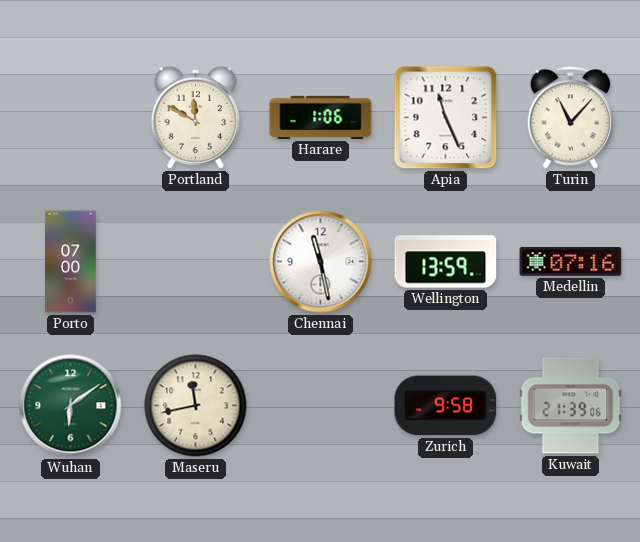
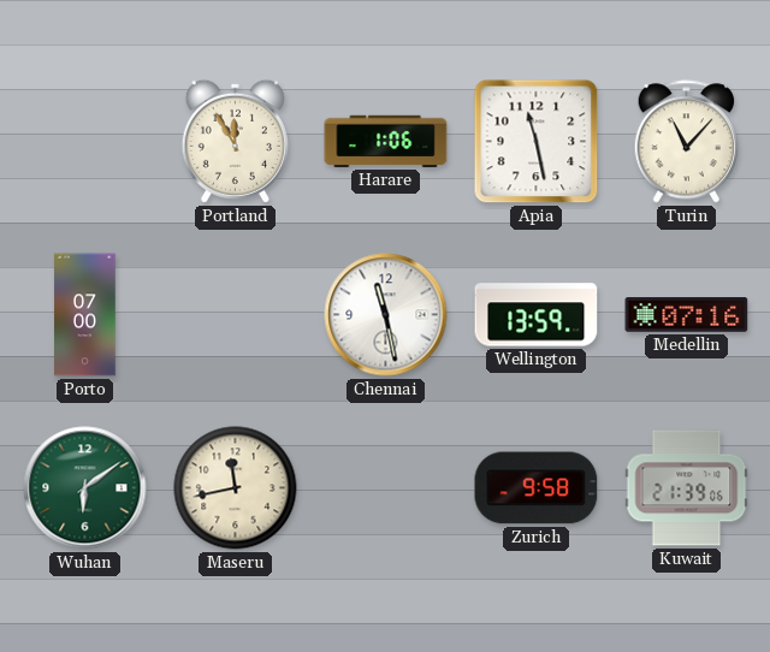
Portland: 11:50 -> 11:55 (235, 141)
Apia: 11:26 -> 11:28 (537, 142)
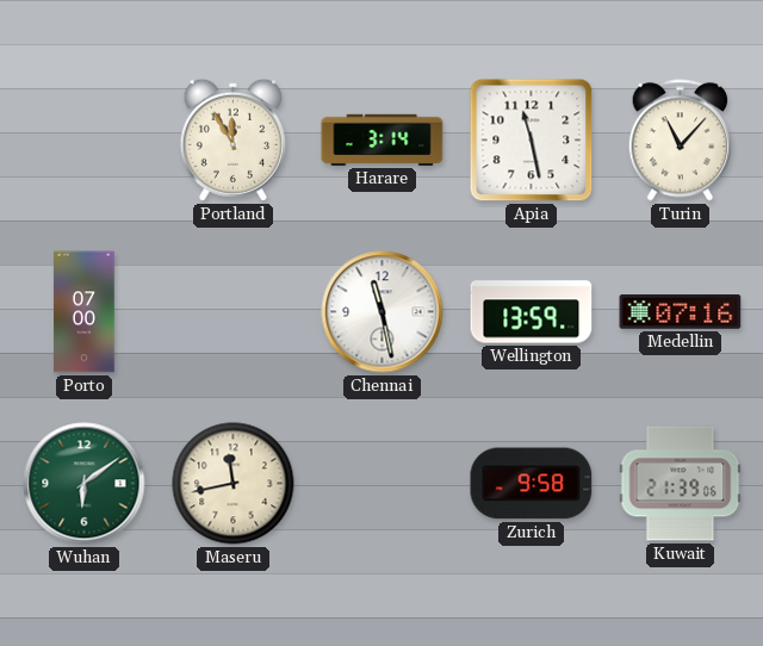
Harare: 1:06 -> 3:14 (383, 139)
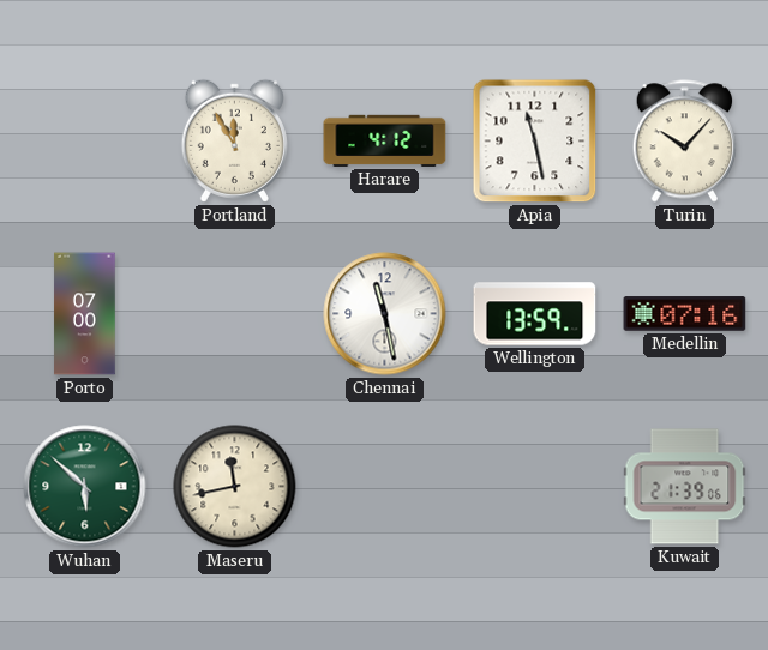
Harare: 3:14 -> 4:12 (385, 140)
Turin: 11:07 -> 10:07 (685, 142)
Wuhan: 6:09 -> 5:52 (85, 487)
Zurich: 9:58 -> none (532, 484)
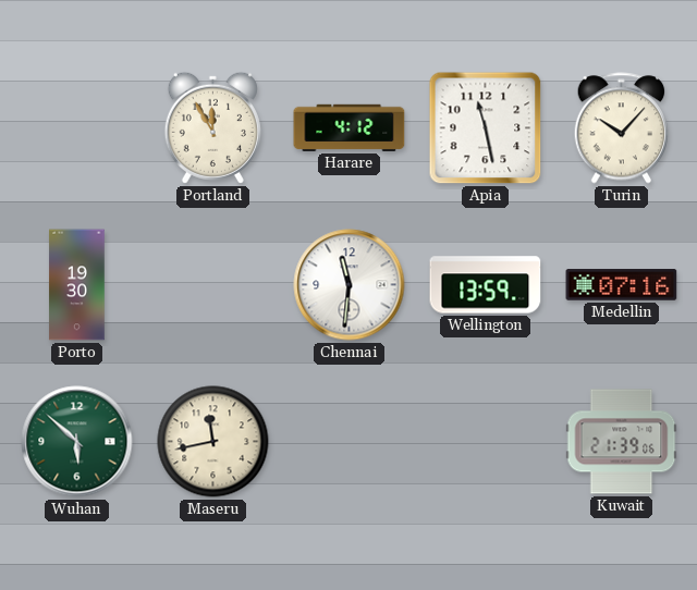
Porto: 07:00 -> 19:30 (77, 285)
Chennai: 11:28 -> 11:31 (350, 285)
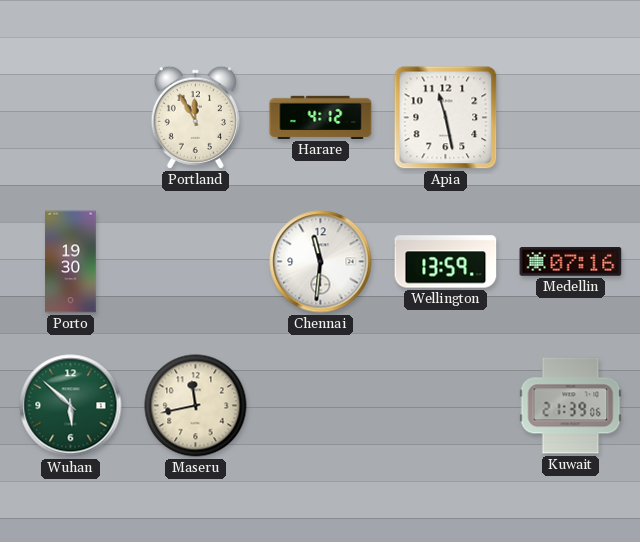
Turin: 10:07 -> none (622, 128)
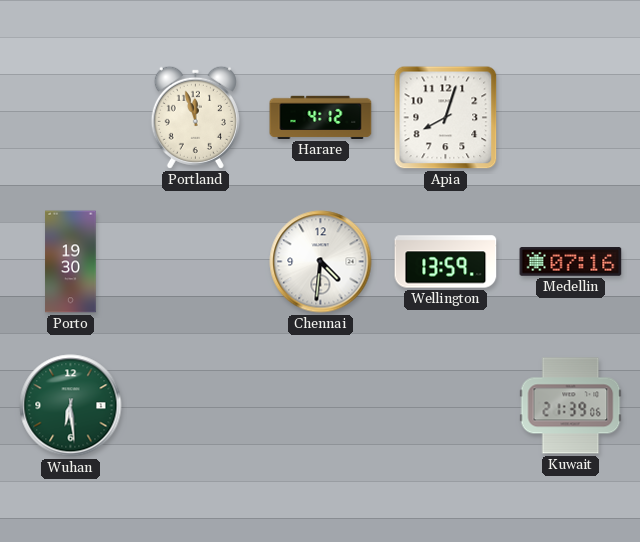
Portland: 11:55 -> 11:57 (195, 117)
Apia: 11:28 -> 8:03 (446, 118)
Chennai: 11:31 -> 4:31 (321, 262)
Wuhan: 5:52 -> 6:29 (71, 406)
Maseru: 11:43 -> none (196, 406)
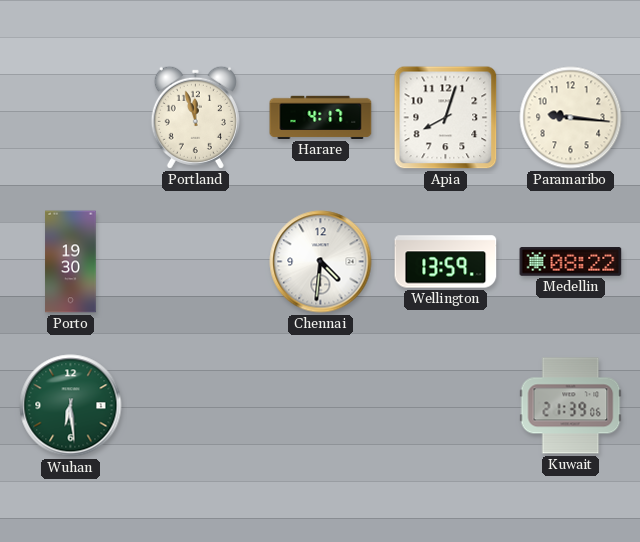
Harare: 4:12 -> 4:17 (321, 117)
Paramaribo: none -> 9:16 (571, 118)
Medellin: 07:16 -> 08:22 (571, 262)
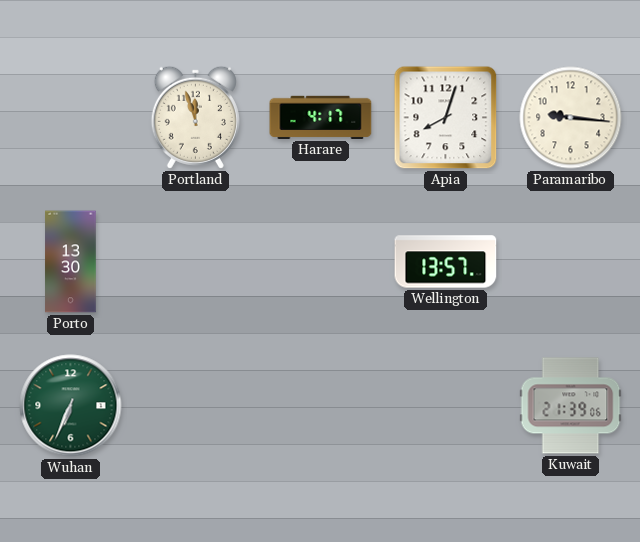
Porto: 19:30 -> 13:30 (71, 262)
Chennai: 4:31 -> none (321, 262)
Wellington: 13:59 -> 13:57 (446, 262)
Medellin: 08:22 -> none (571, 262)
Wuhan: 6:29 -> 6:34 (71, 406)
